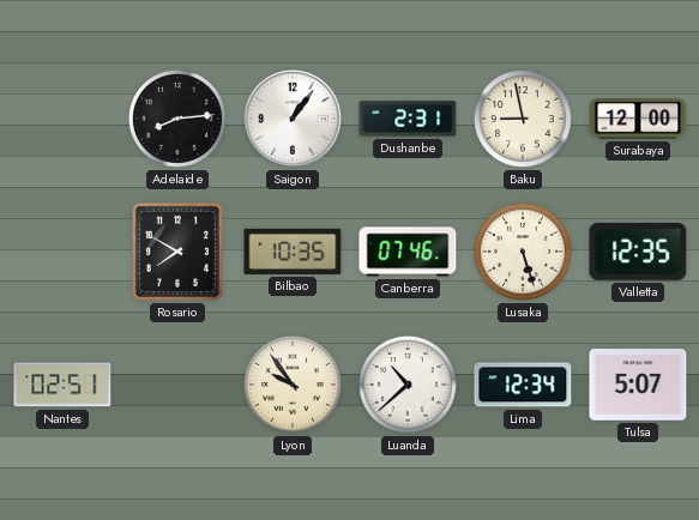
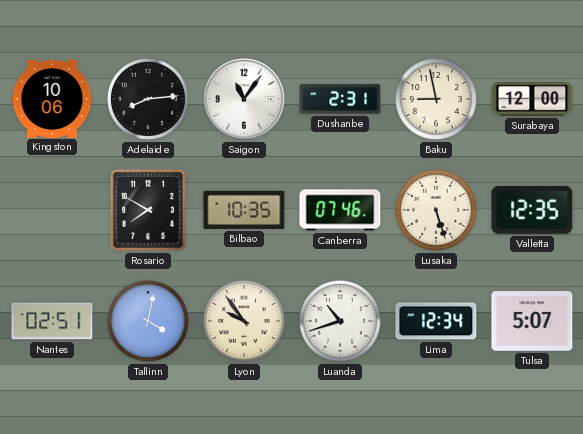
Kingston: none -> 10:06 (52, 98)
Saigon: 1:06 -> 11:06 (244, 99)
Tallinn: none -> 4:02 (148, 321)
Luanda: 10:38 -> 10:42 (340, 321)
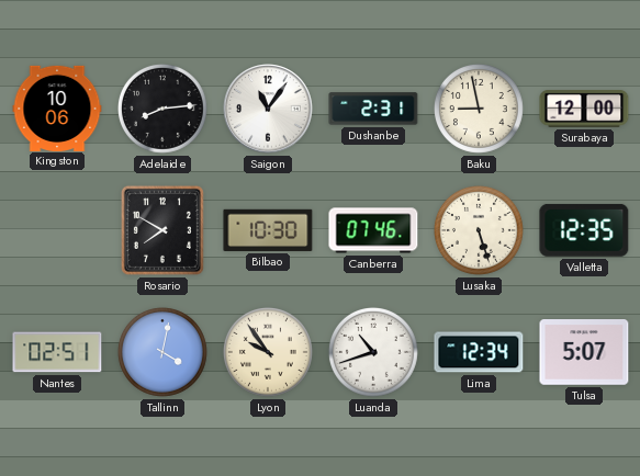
Bilbao: 10:35 -> 10:30 (268, 230)
